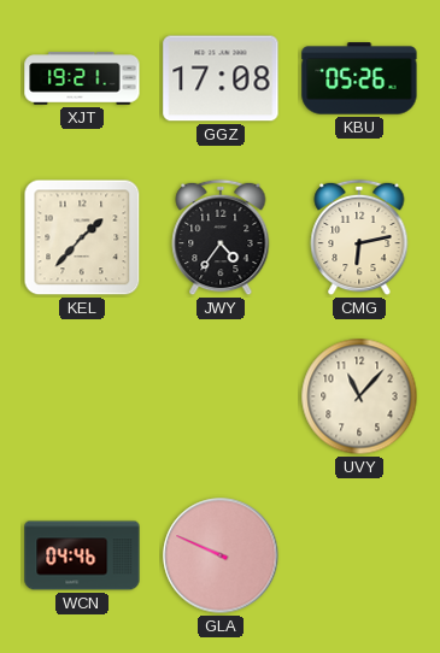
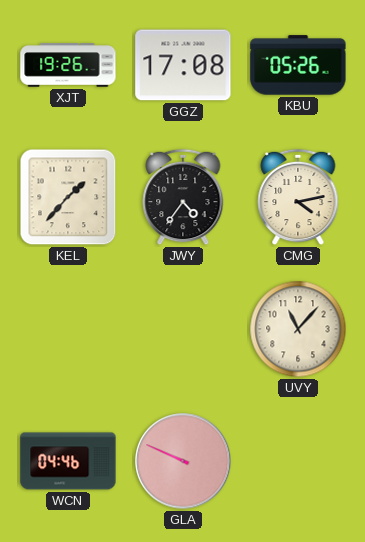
XJT: 19:21 -> 19:26 (68, 65)
CMG: 6:13 -> 4:13 (298, 197)
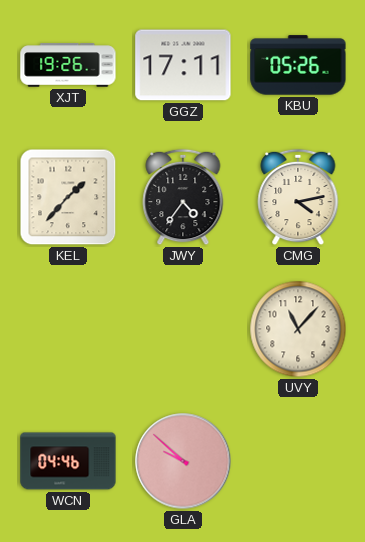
GGZ: 17:08 -> 17:11 (183, 65)
GLA: 9:49 -> 9:52 (183, 461)
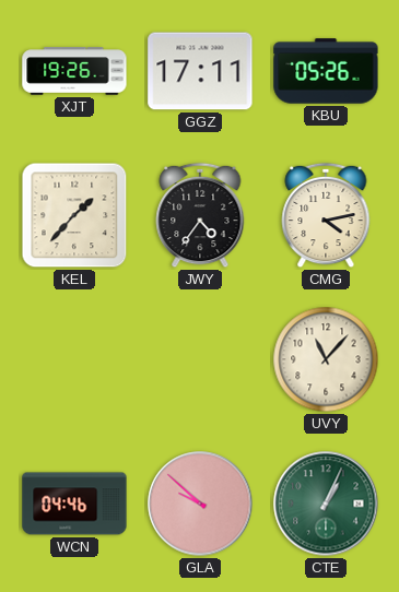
CTE: none -> 1:04 (326, 504)
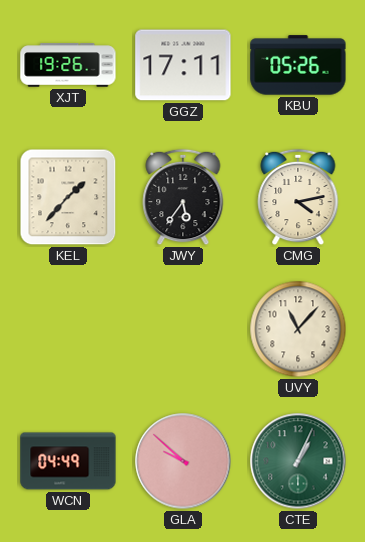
JWY: 4:36 -> 5:36 (183, 197)
WCN: 04:46 -> 04:49 (68, 461)
